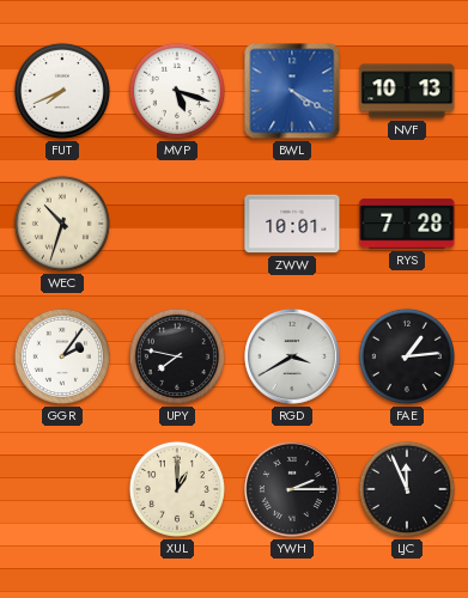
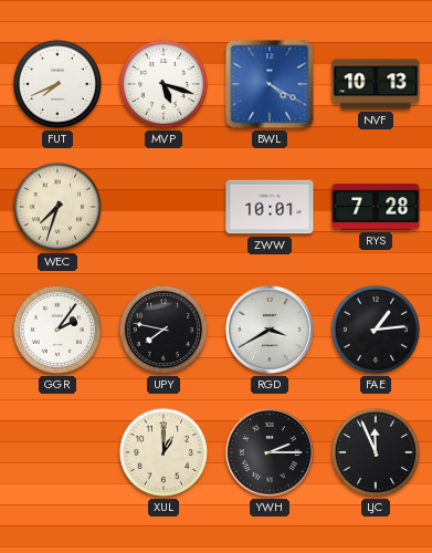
WEC: 10:33 -> 7:33 (57, 207)
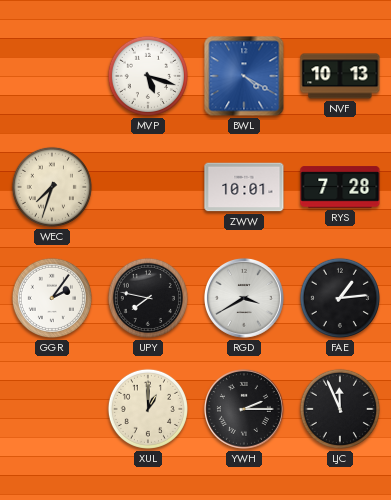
FUT: 7:41 -> none (57, 84)
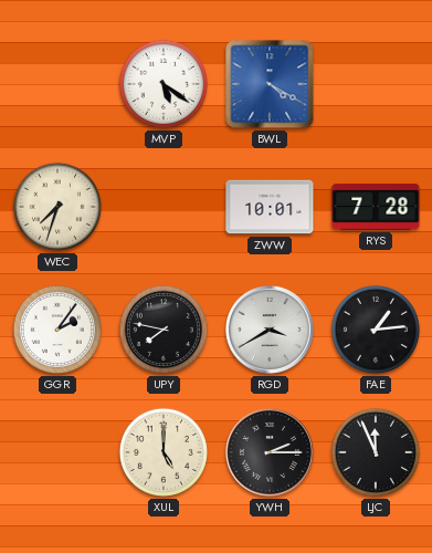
MVP: 5:18 -> 5:21 (164, 84)
NVF: 10:13 -> none (340, 76)
XUL: 1:00 -> 5:00 (164, 452)
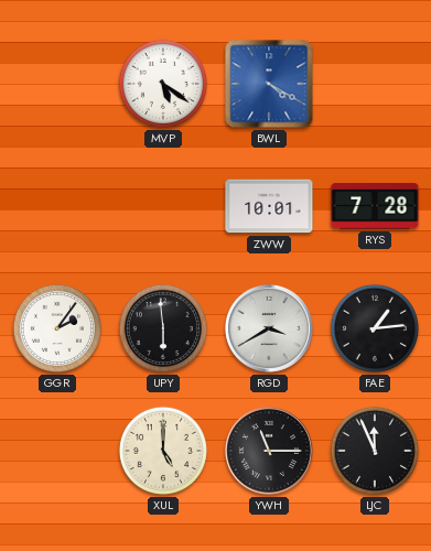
WEC: 7:33 -> none (57, 207)
UPY: 7:47 -> 5:59 (163, 328)
YWH: 2:15 -> 11:15 (269, 451)
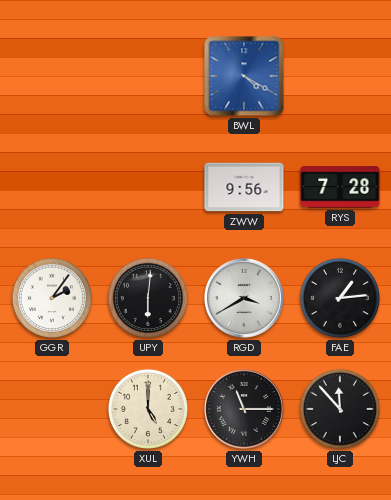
MVP: 5:21 -> none (163, 84)
ZWW: 10:01 -> 9:56 (244, 187)
UPY: 5:59 -> 6:01 (148, 298)
LJC: 11:56 -> 11:53 (340, 409)
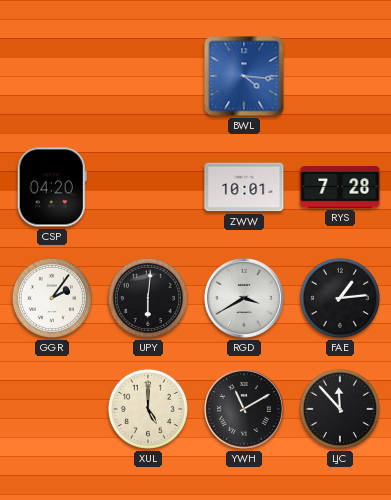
BWL: 4:20 -> 4:16 (244, 76)
CSP: none -> 04:20 (52, 187)
ZWW: 9:56 -> 10:01 (244, 187)
YWH: 11:15 -> 11:10 (244, 409)
